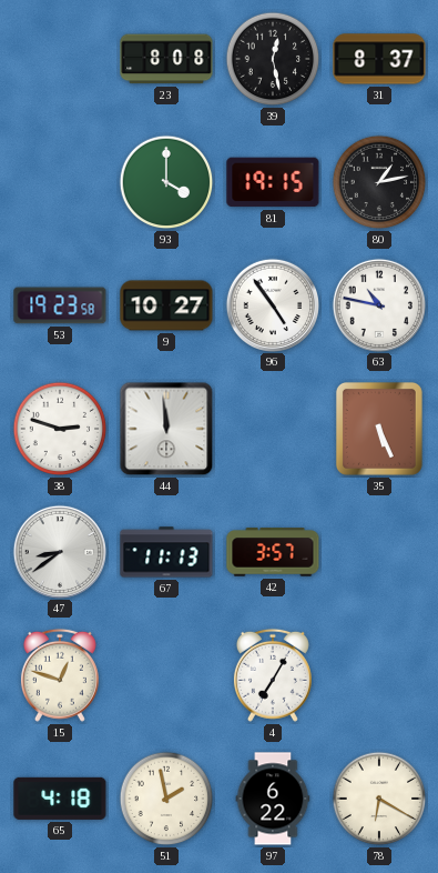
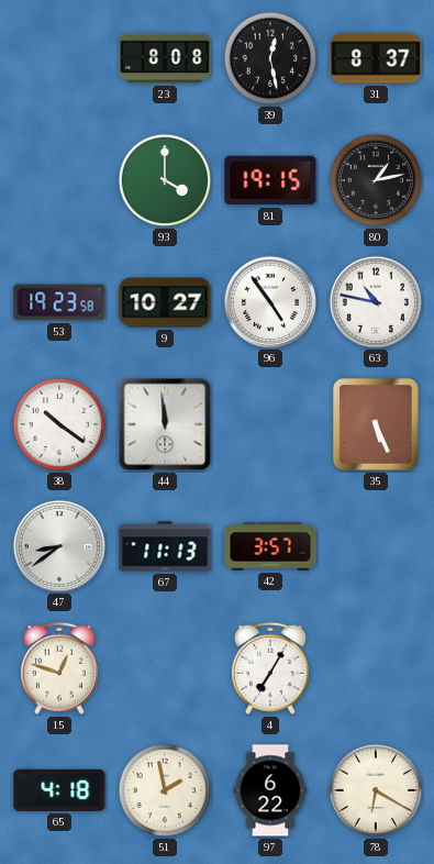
38: 2:48 -> 10:21 (59, 424)
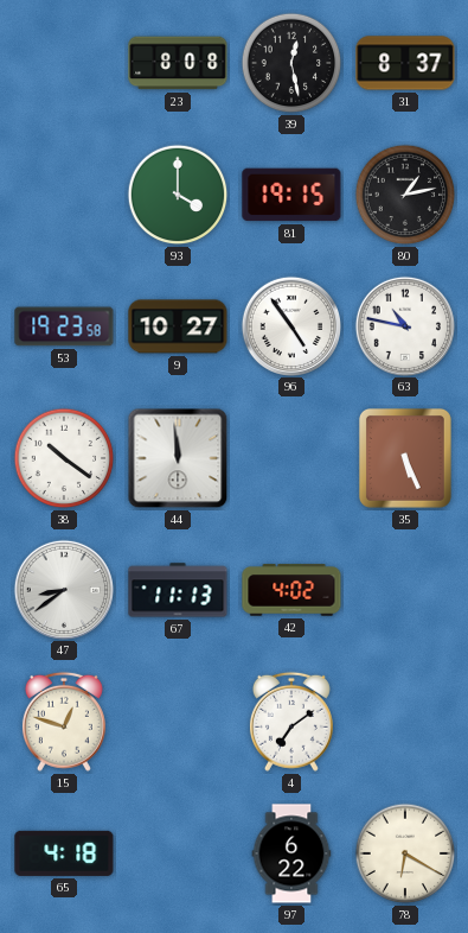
42: 3:57 -> 4:02 (291, 590)
4: 7:05 -> 7:09 (291, 722)
51: 1:58 -> none (165, 790)
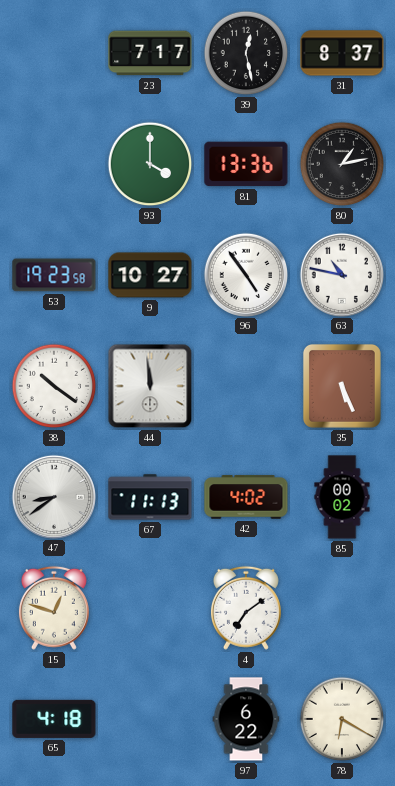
23: 8:08 -> 7:17 (150, 53)
81: 19:15 -> 13:36 (246, 164)
85: none -> 00:02 (342, 497)
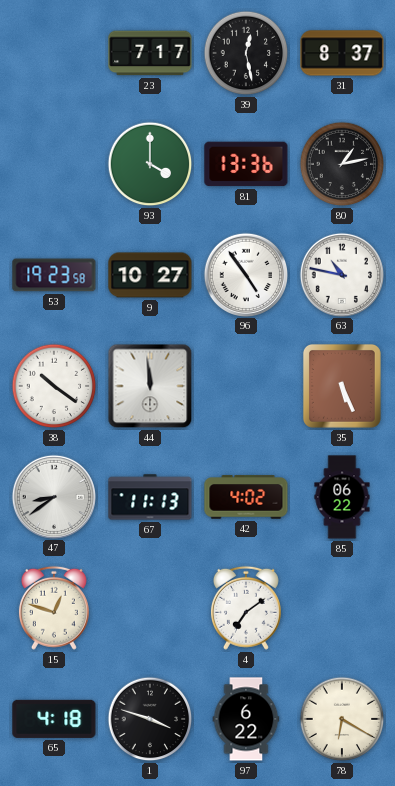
85: 00:02 -> 06:22 (342, 497)
1: none -> 3:48 (150, 719)
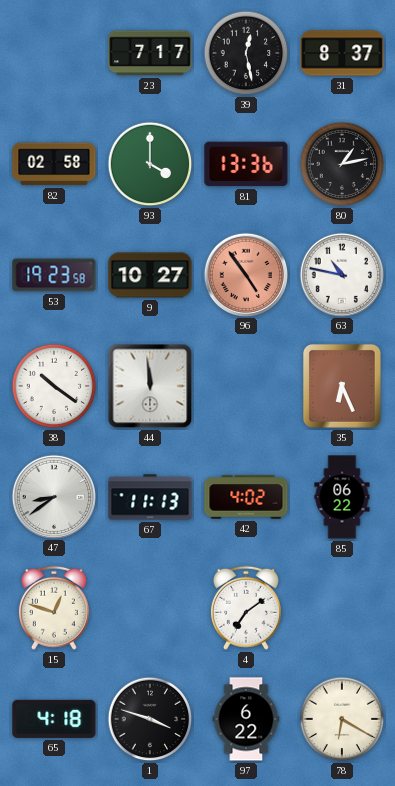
82: none -> 02:58 (54, 164)
96 dial: white -> salmon (245, 274)
35: 5:26 -> 6:26 (342, 386)
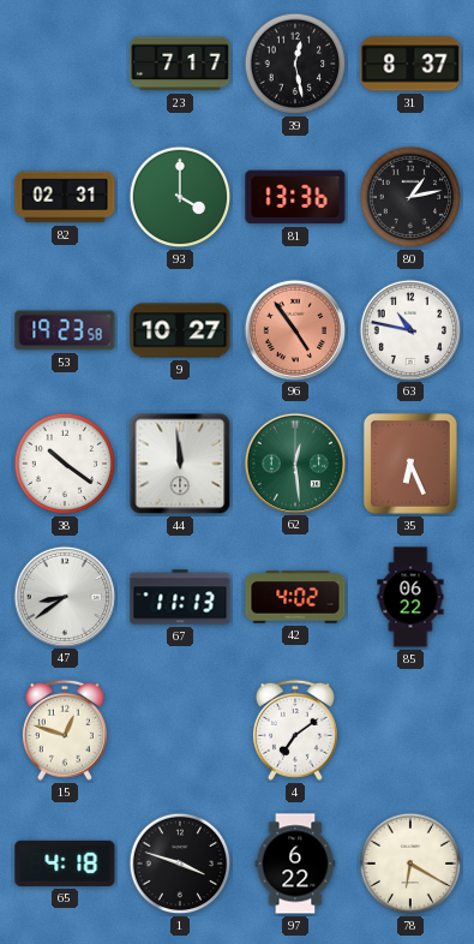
82: 02:58 -> 02:31 (65, 197)
62: none -> 12:29 (294, 462)
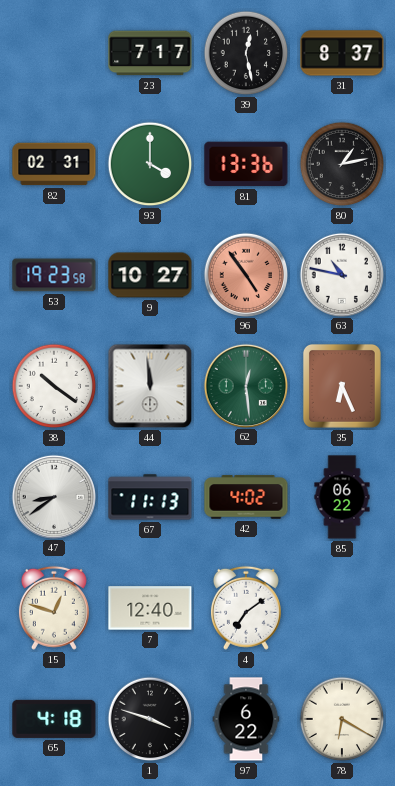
7: none -> 12:40 (150, 608)
